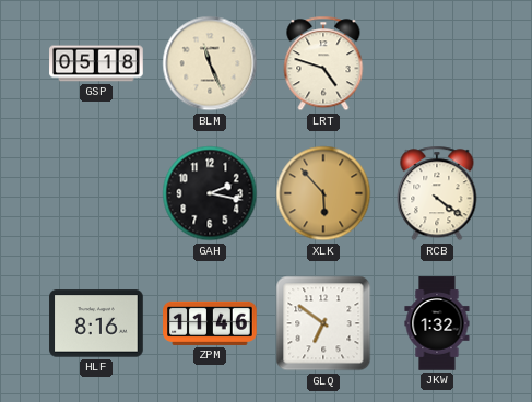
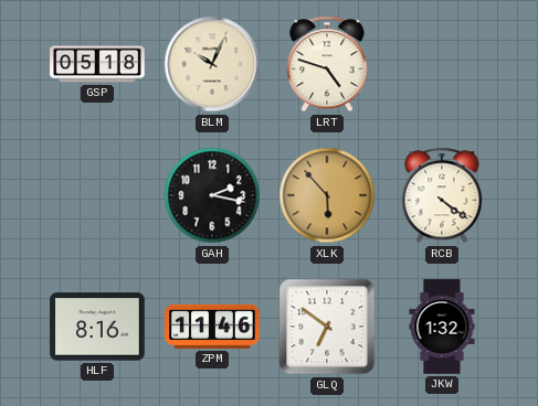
BLM: 11:26 -> 10:04 (212, 64)
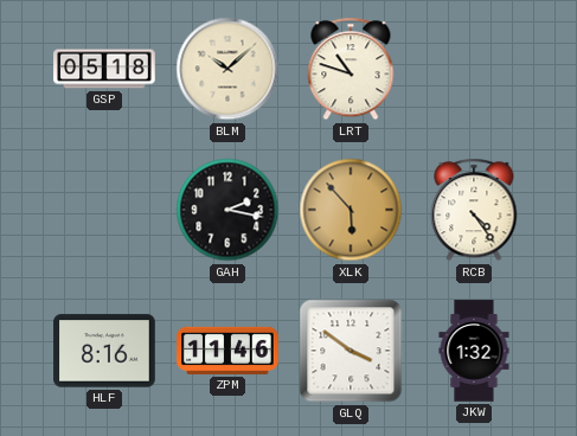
BLM: 10:04 -> 10:08 (227, 69)
LRT: 4:48 -> 10:48 (351, 69)
RCB: 4:21 -> 4:24 (474, 210)
GLQ: 6:51 -> 3:51 (351, 351)
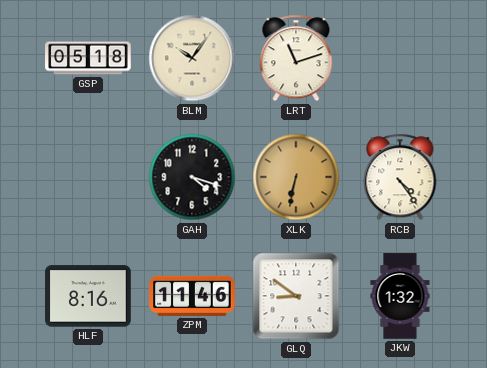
BLM: 10:08 -> 10:06 (192, 58)
LRT: 10:48 -> 11:12 (296, 58)
GAH: 2:17 -> 4:18 (192, 177)
XLK: 5:53 -> 6:32 (296, 177)
GLQ: 3:51 -> 8:51 (296, 296)
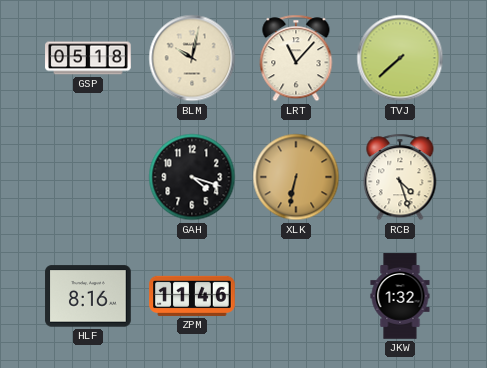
BLM: 10:06 -> 10:02 (192, 58)
LRT: 11:12 -> 11:07 (296, 58)
TVJ: none -> 7:38 (400, 58)
RCB: 4:24 -> 4:27 (400, 177)
GLQ: 8:51 -> none (296, 296)
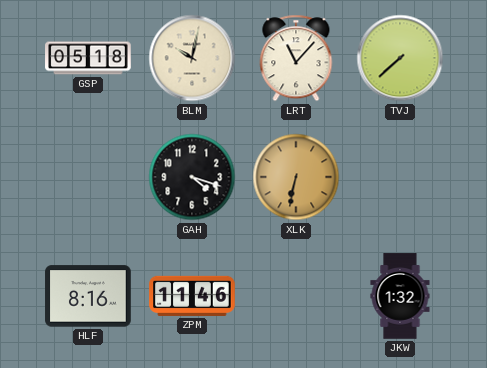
RCB: 4:27 -> none (400, 177)
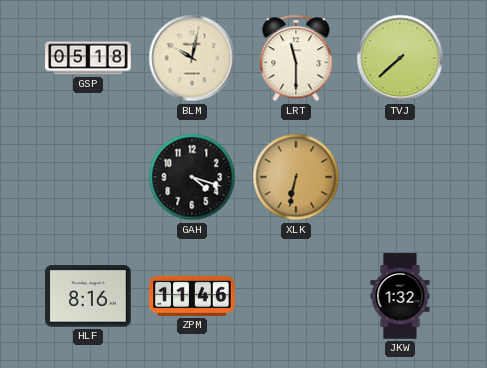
LRT: 11:07 -> 11:30 (296, 58)
